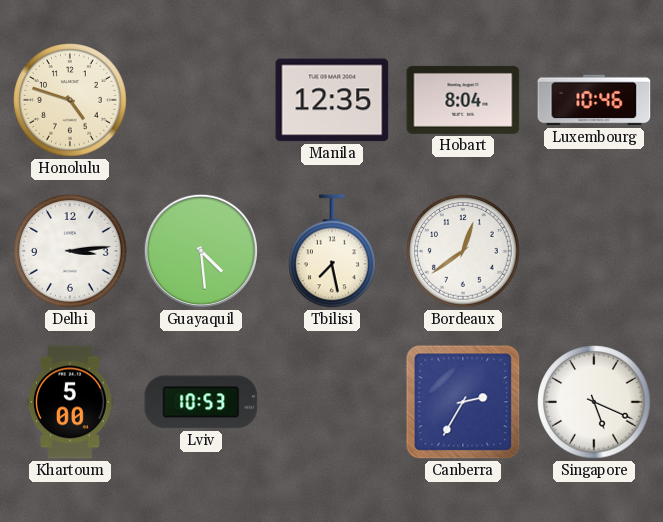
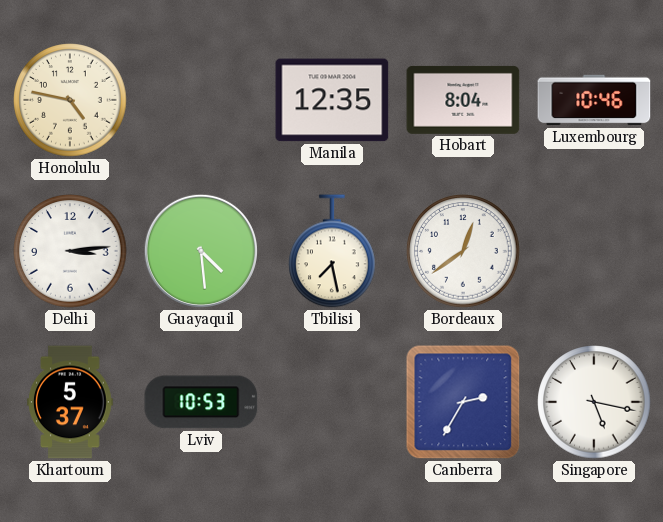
Honolulu: 4:48 -> 4:47 (70, 100)
Khartoum: 5:00 -> 5:37 (71, 402)
Singapore: 5:19 -> 5:17 (594, 402)
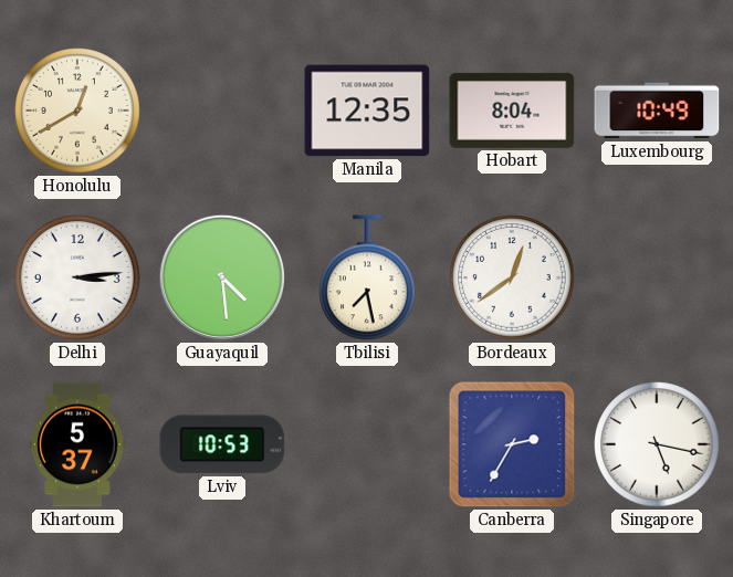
Honolulu: 4:47 -> 12:40 (77, 111)
Luxembourg: 10:46 -> 10:49 (657, 111)
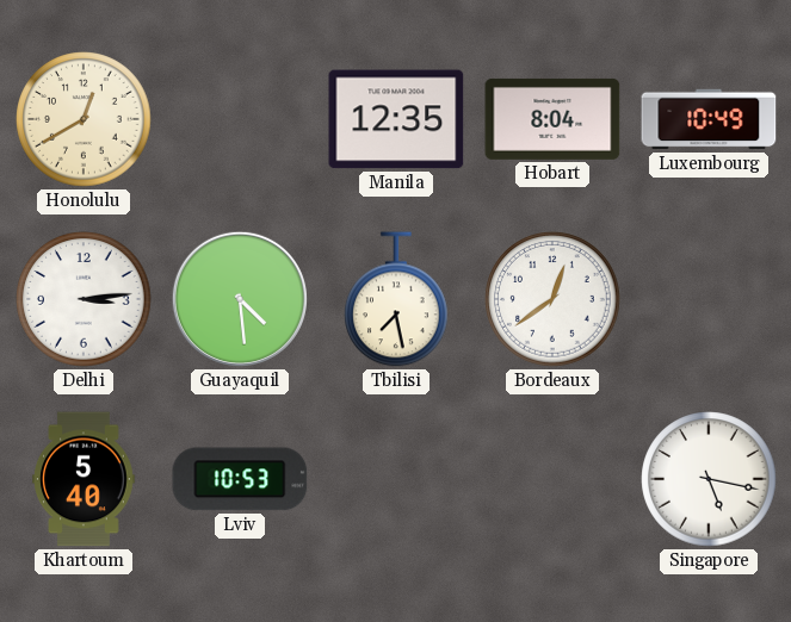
Khartoum: 5:37 -> 5:40 (85, 479)
Canberra: 2:35 -> none (512, 444)
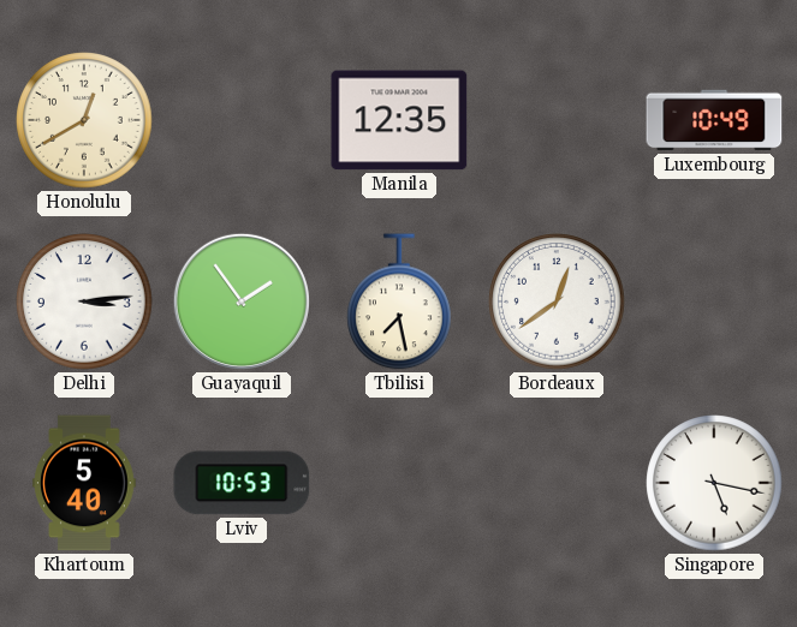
Hobart: 8:04 -> none (552, 119)
Guayaquil: 4:29 -> 1:54 (242, 301)
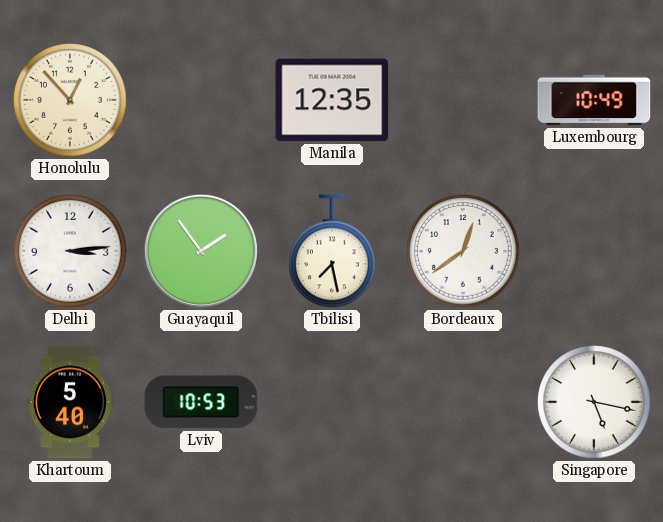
Honolulu: 12:40 -> 12:53 (70, 100)
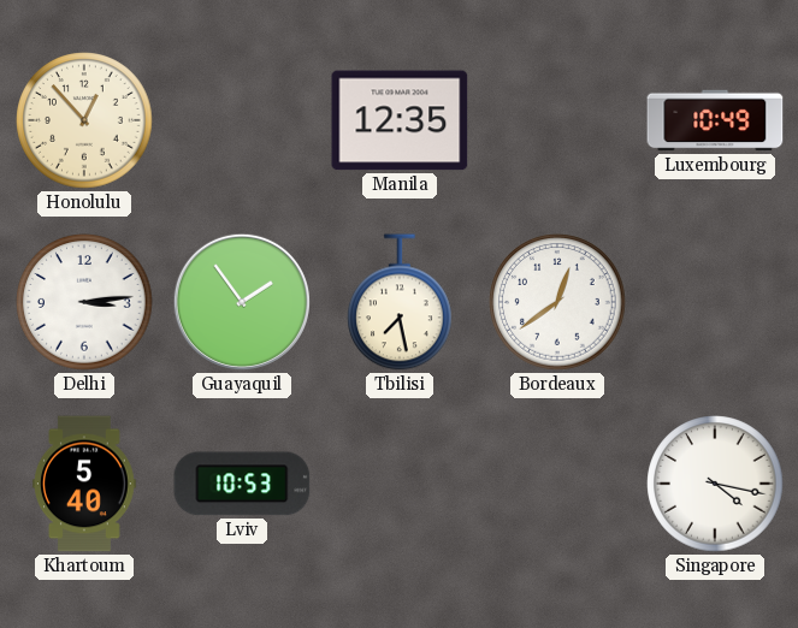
Singapore: 5:17 -> 4:17 (715, 484)
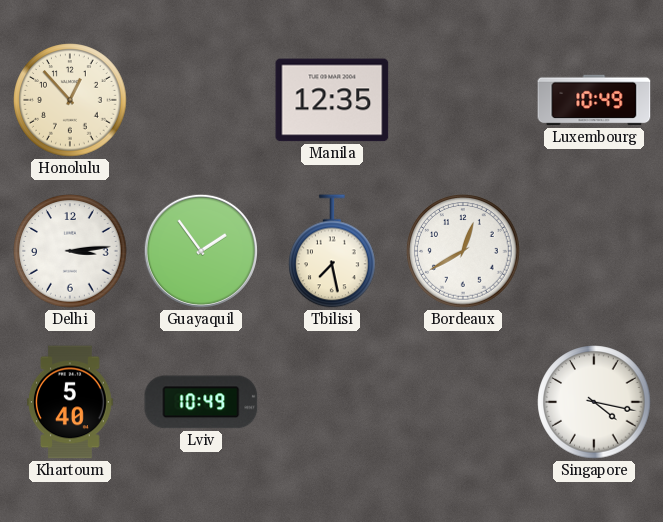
Bordeaux: 12:39 -> 12:40 (463, 251)
Lviv: 10:53 -> 10:49 (201, 402)
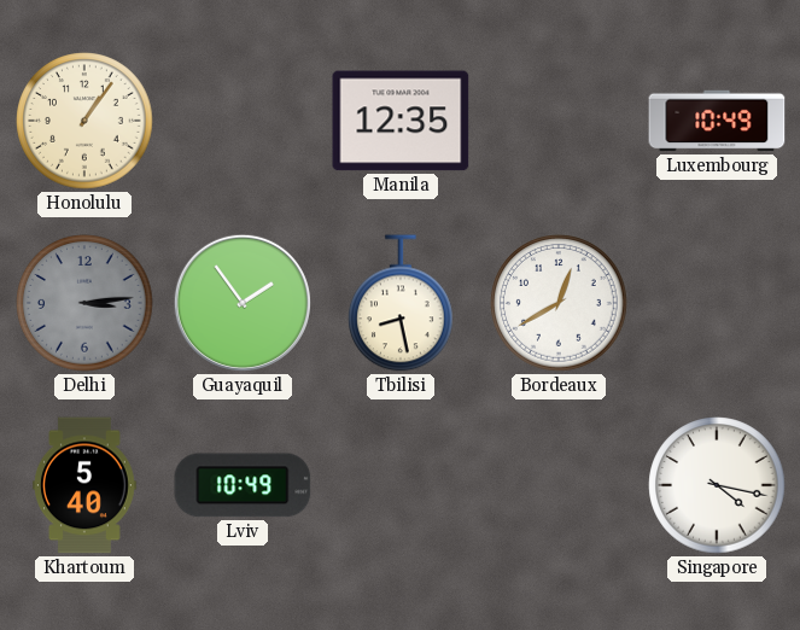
Honolulu: 12:53 -> 1:06 (84, 121)
Delhi dial: white -> grey (84, 303)
Tbilisi: 7:28 -> 8:28 (402, 303)
